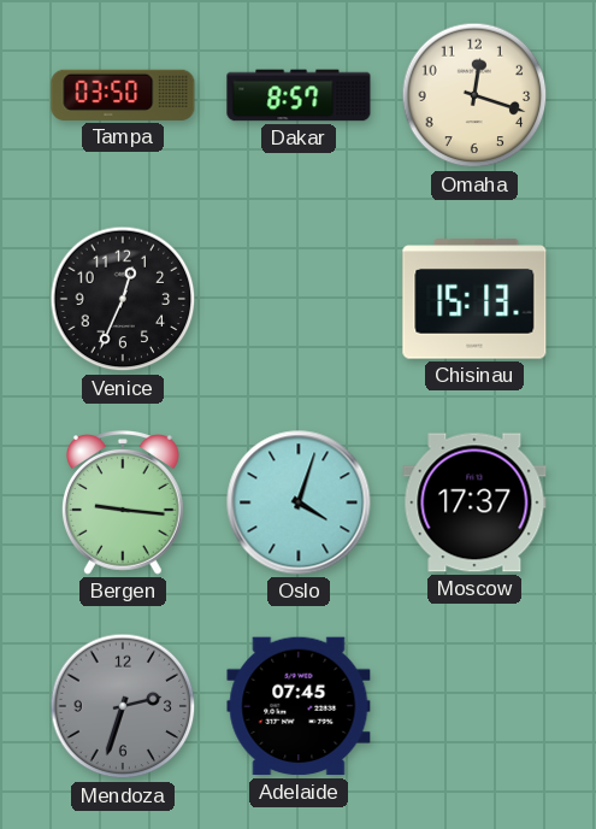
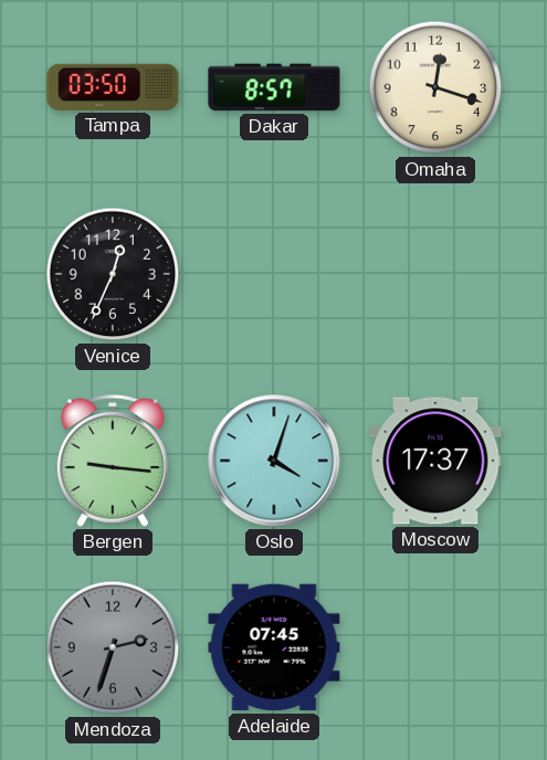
Chisinau: 15:13 -> none (474, 299)
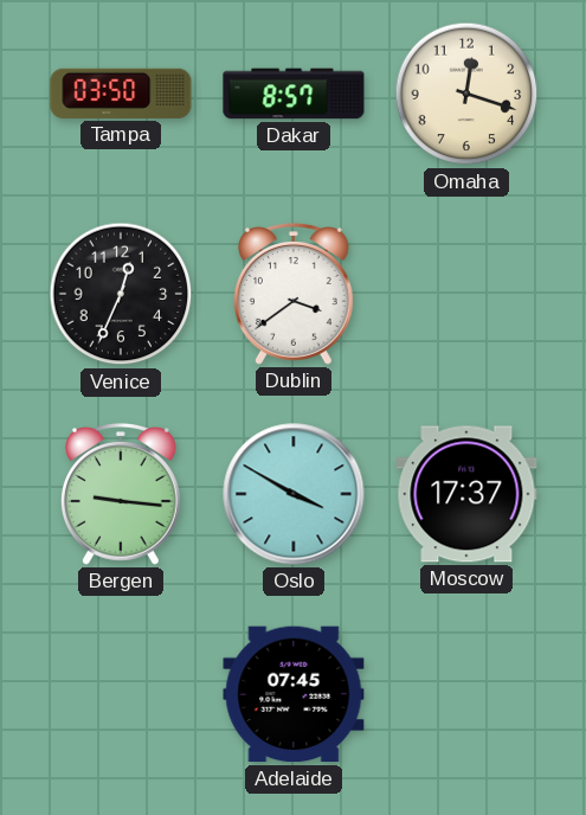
Dublin: none -> 3:39 (294, 294)
Oslo: 4:03 -> 3:50 (294, 494)
Mendoza: 2:33 -> none (113, 647)
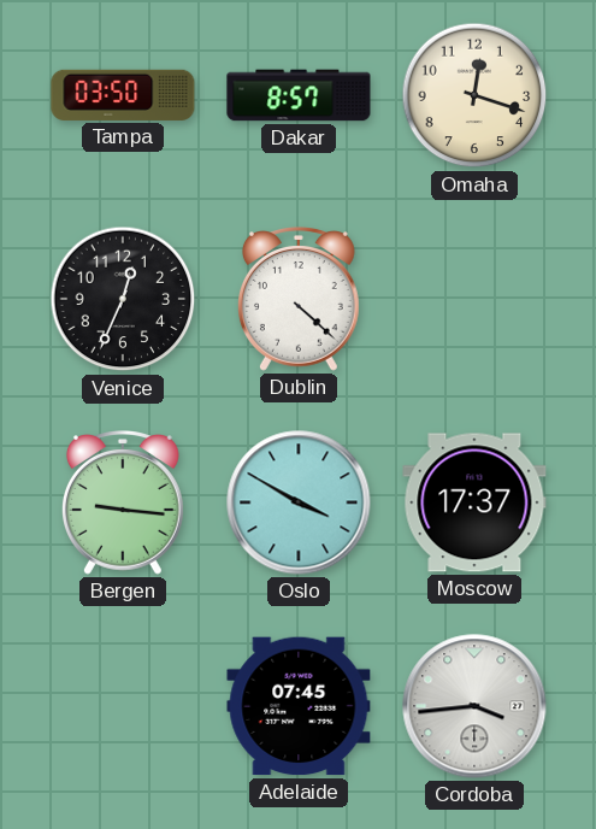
Dublin: 3:39 -> 4:22 (299, 299)
Cordoba: none -> 3:44 (474, 706)
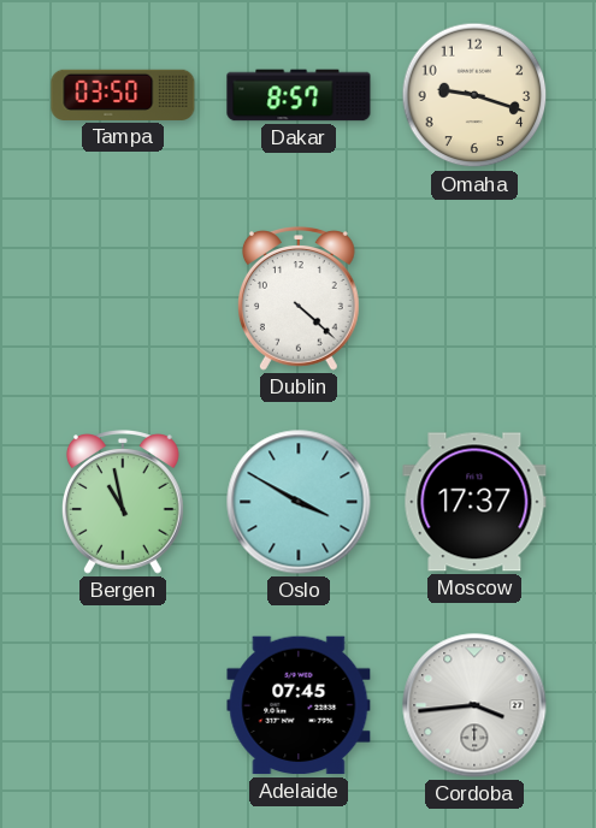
Omaha: 12:18 -> 9:18 (474, 95)
Venice: 12:34 -> none (123, 299)
Bergen: 9:16 -> 10:58 (123, 502)
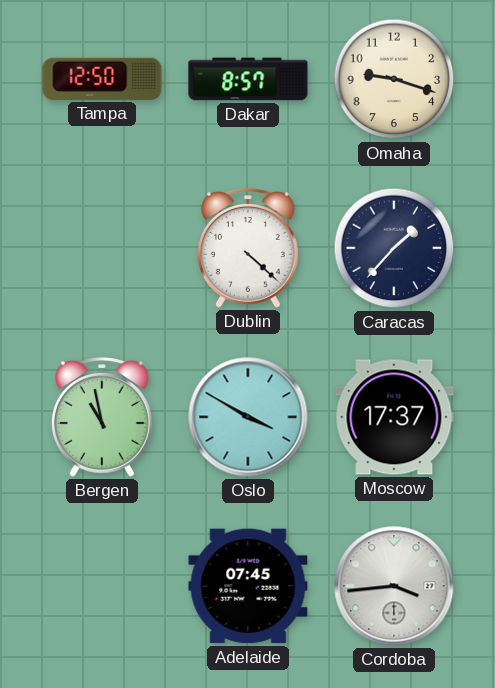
Tampa: 03:50 -> 12:50 (102, 79)
Caracas: none -> 1:37 (394, 248)
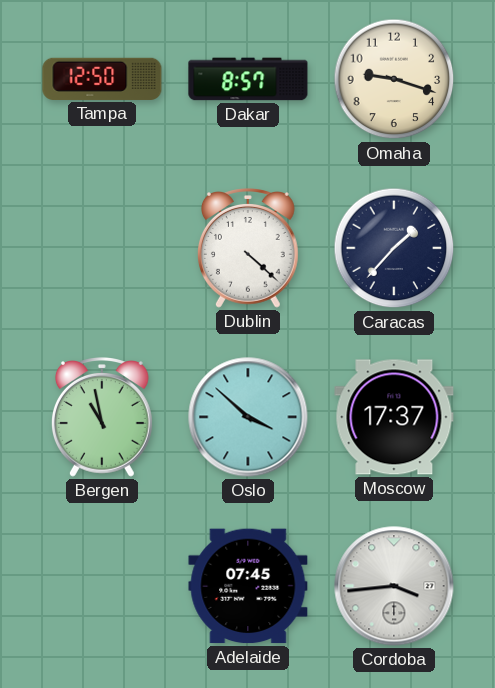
Oslo: 3:50 -> 3:52 (248, 417)
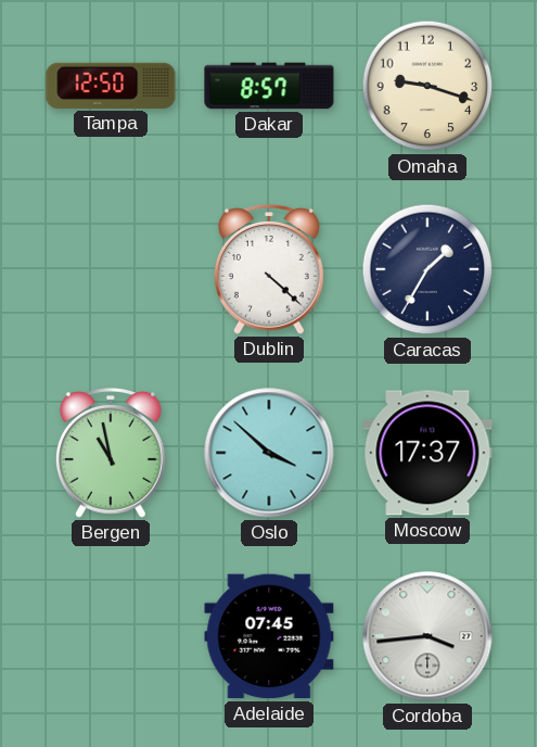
Caracas: 1:37 -> 1:35 (427, 269)
